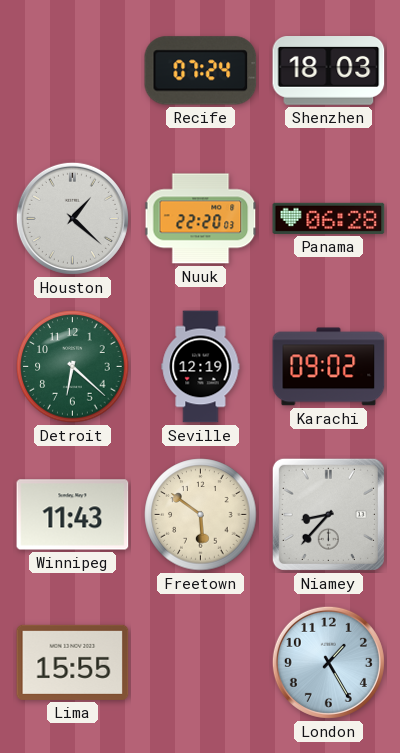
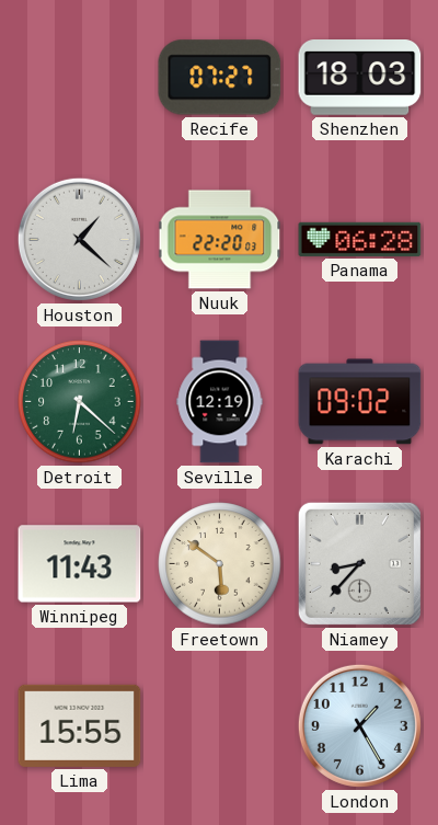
Recife: 07:24 -> 07:27 (220, 78)
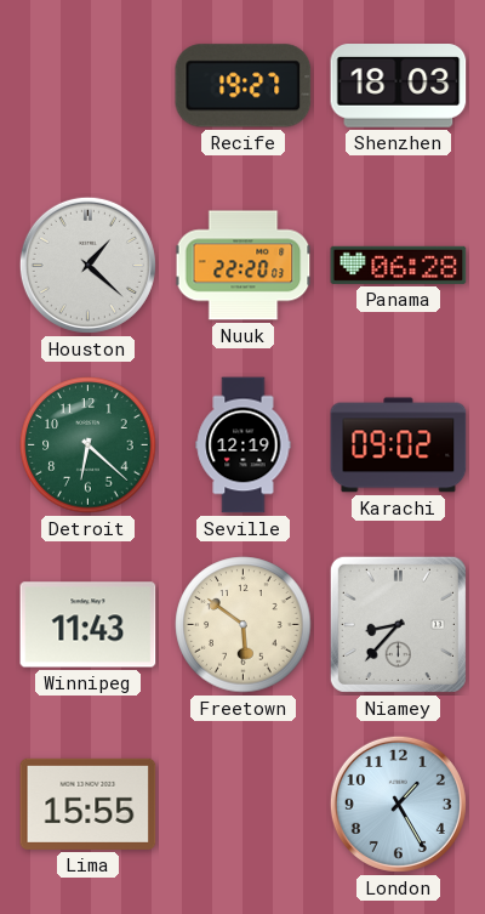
Recife: 07:27 -> 19:27 (244, 86)
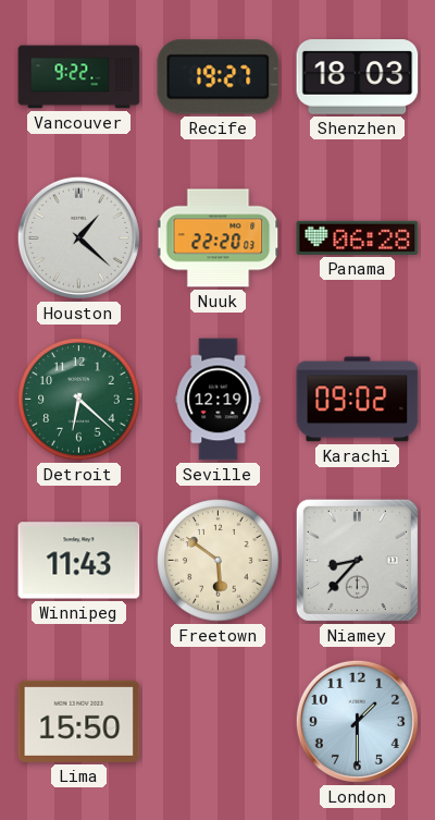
Vancouver: none -> 9:22 (79, 77)
Lima: 15:55 -> 15:50 (79, 721)
London: 1:25 -> 1:30 (357, 721)
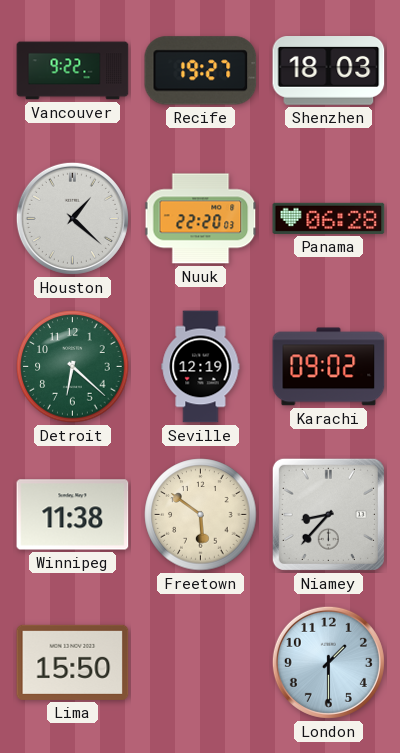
Winnipeg: 11:43 -> 11:38 (73, 515)
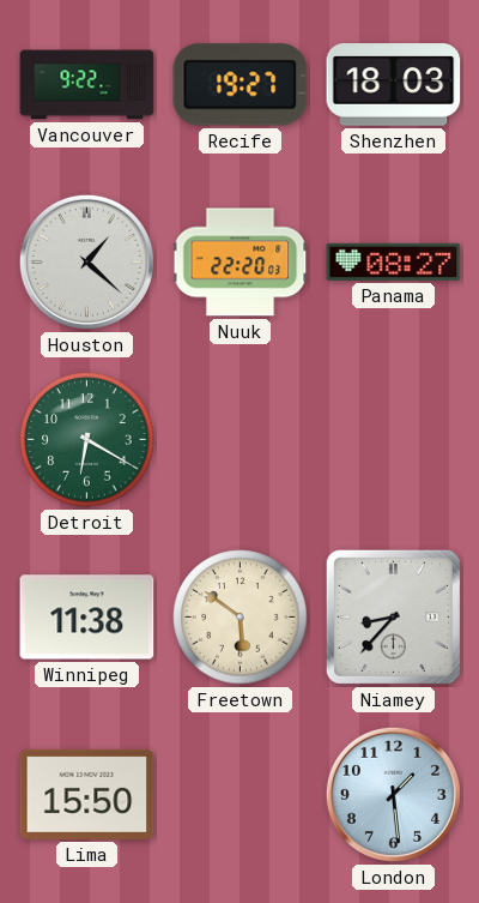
Panama: 06:28 -> 08:27 (394, 261)
Detroit: 6:22 -> 6:20 (87, 440)
Seville: 12:19 -> none (201, 367)
Karachi: 09:02 -> none (329, 367)
London: 1:30 -> 1:29 (393, 794)
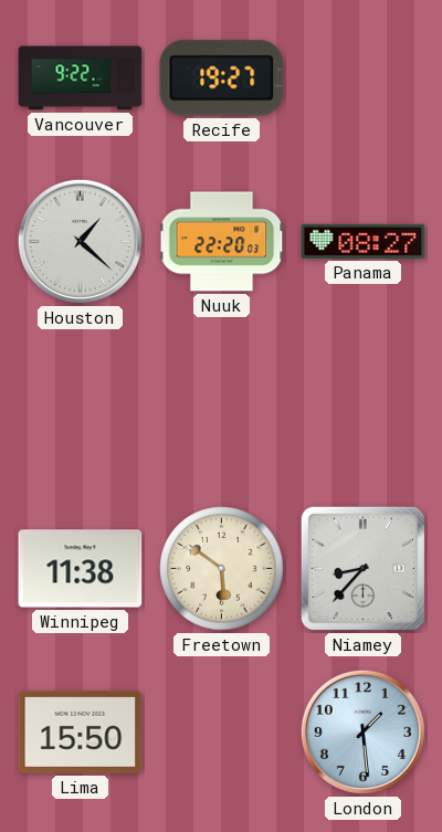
Shenzhen: 18:03 -> none (394, 85)
Detroit: 6:20 -> none (87, 440)
